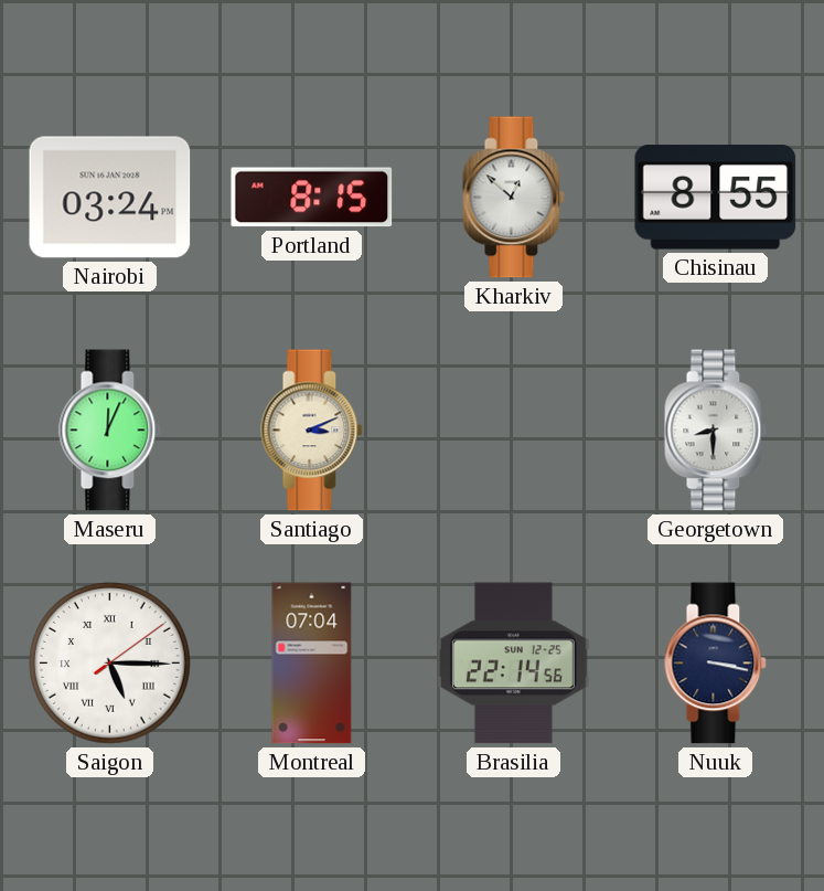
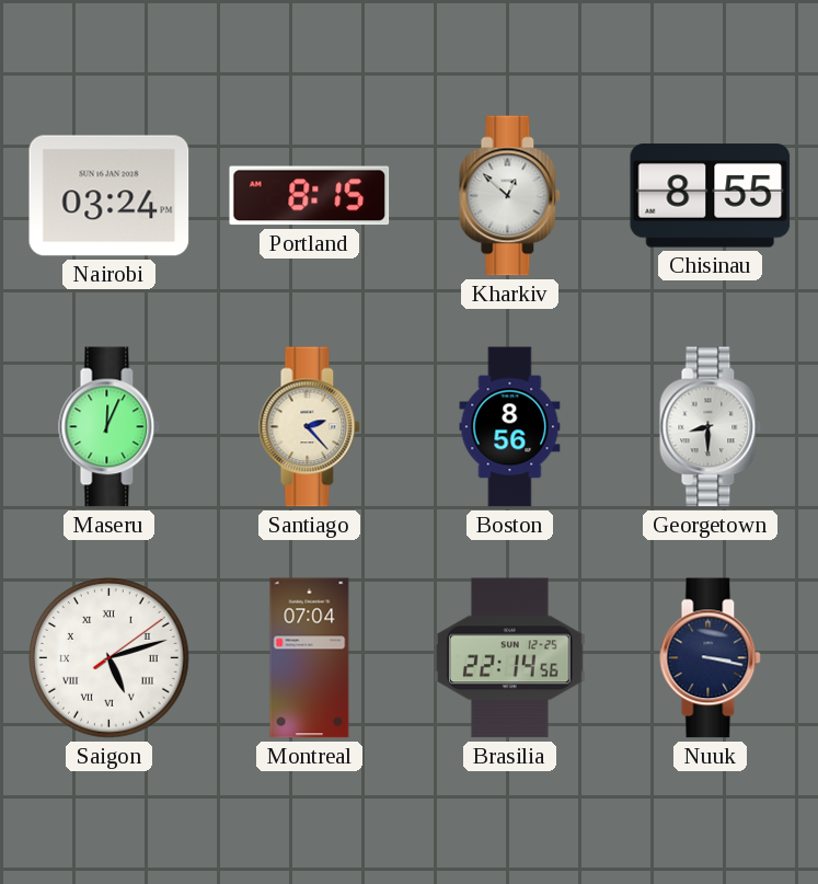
Santiago: 3:11 -> 2:23 (310, 427)
Boston: none -> 8:56 (510, 427)
Saigon: 5:15 -> 5:12 (110, 658)
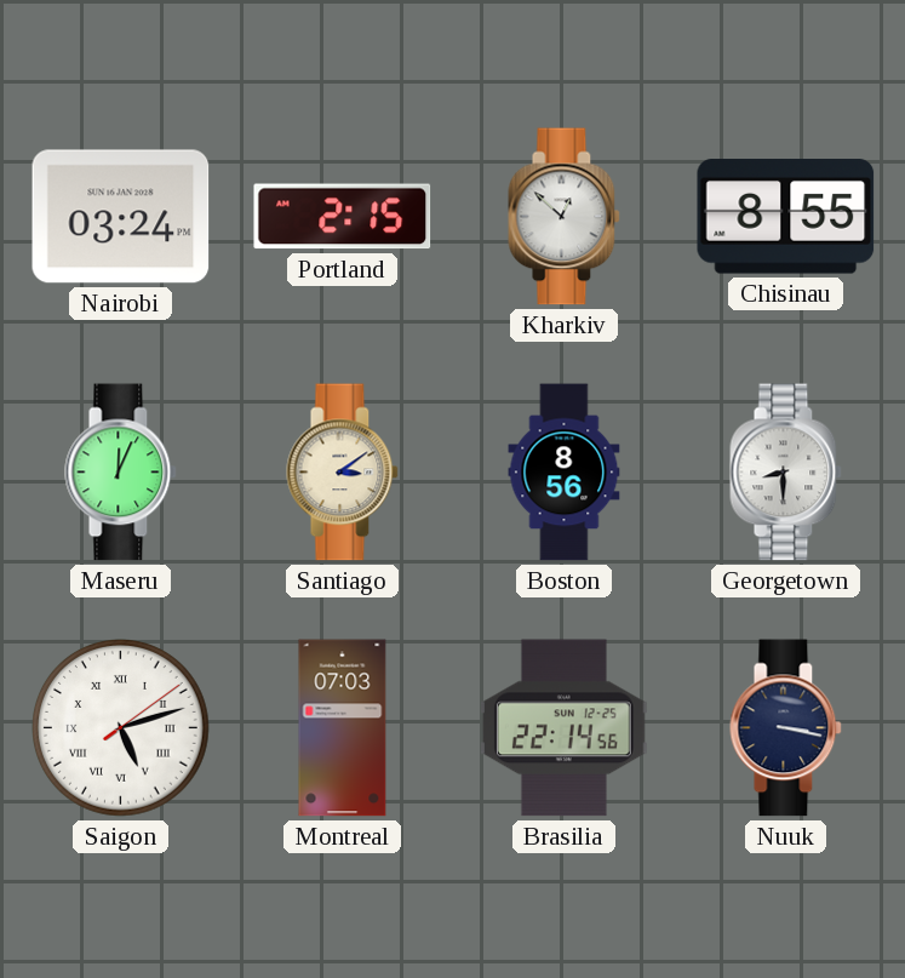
Portland: 8:15 -> 2:15 (343, 217)
Santiago: 2:23 -> 3:09 (343, 473)
Montreal: 07:04 -> 07:03 (343, 728)
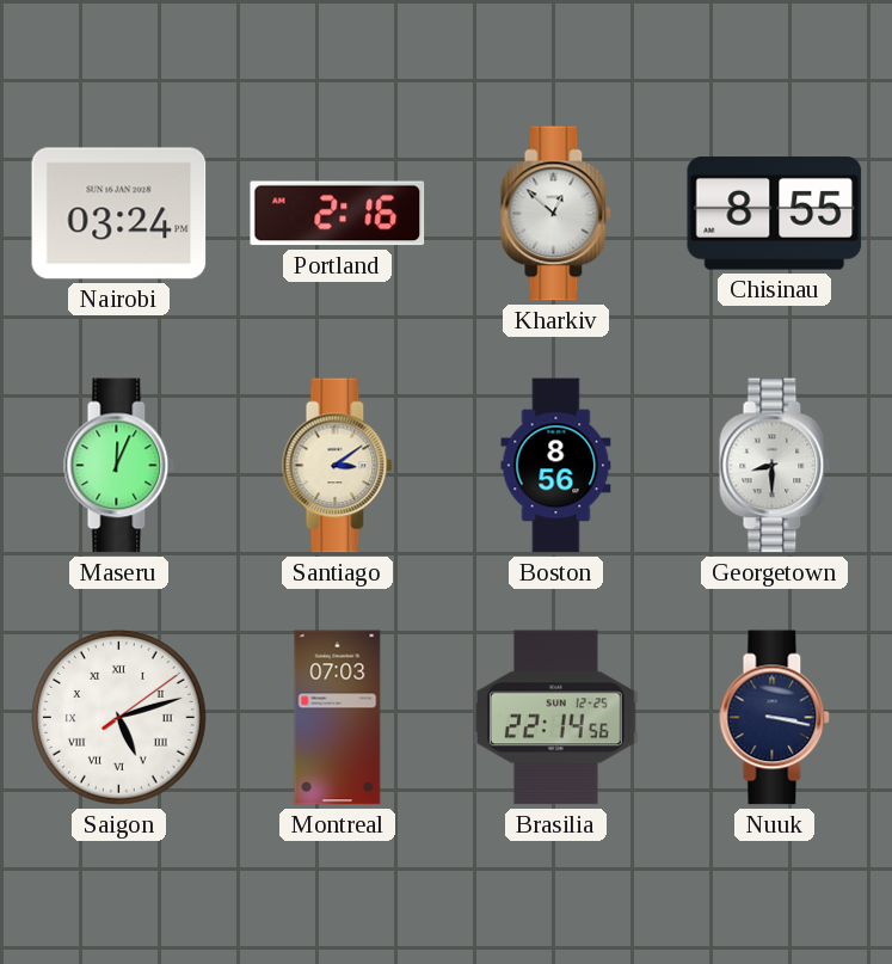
Portland: 2:15 -> 2:16 (338, 214)
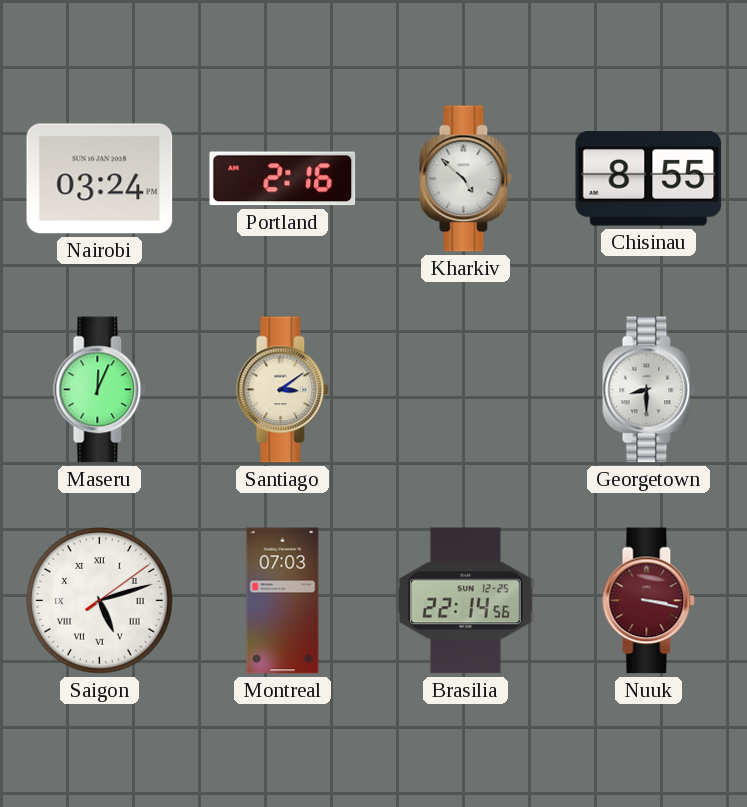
Kharkiv: 12:52 -> 4:52 (466, 179)
Boston: 8:56 -> none (556, 466)
Nuuk dial: navy -> burgundy (649, 601)
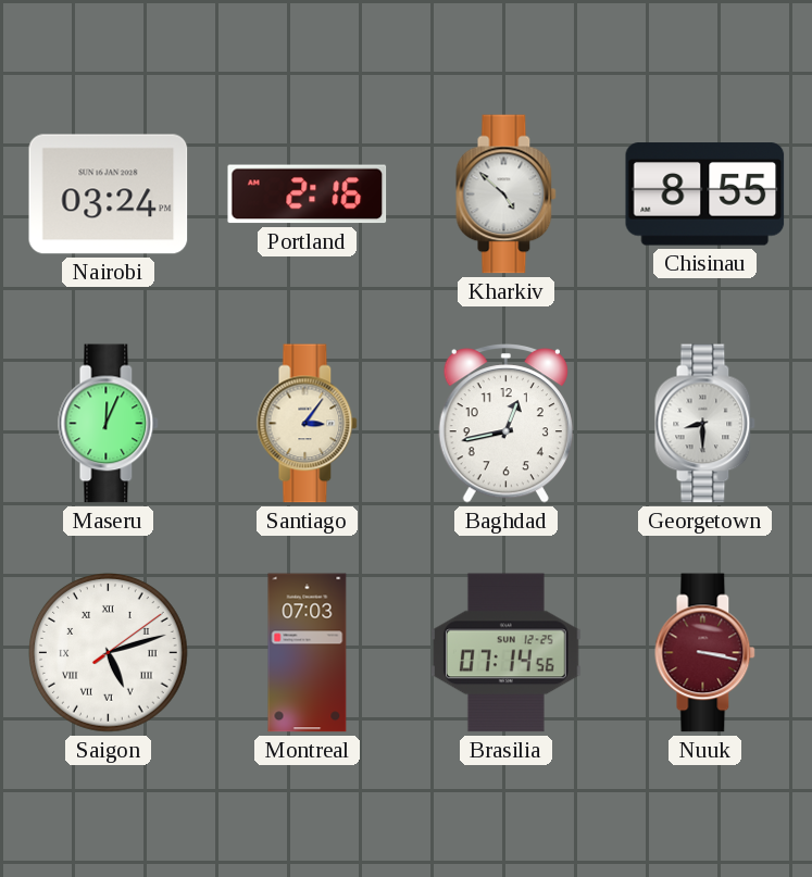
Santiago: 3:09 -> 3:06 (308, 424)
Baghdad: none -> 12:43 (505, 424)
Brasilia: 22:14 -> 07:14 (505, 653)
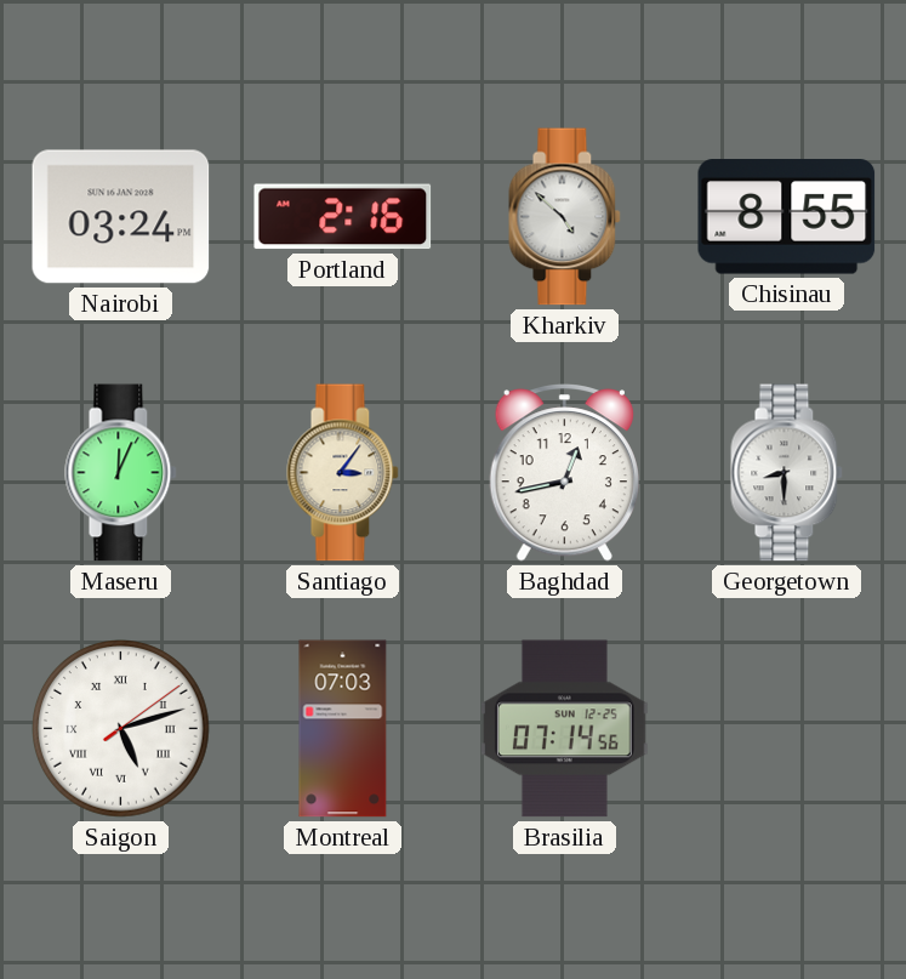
Nuuk: 3:17 -> none (705, 653)
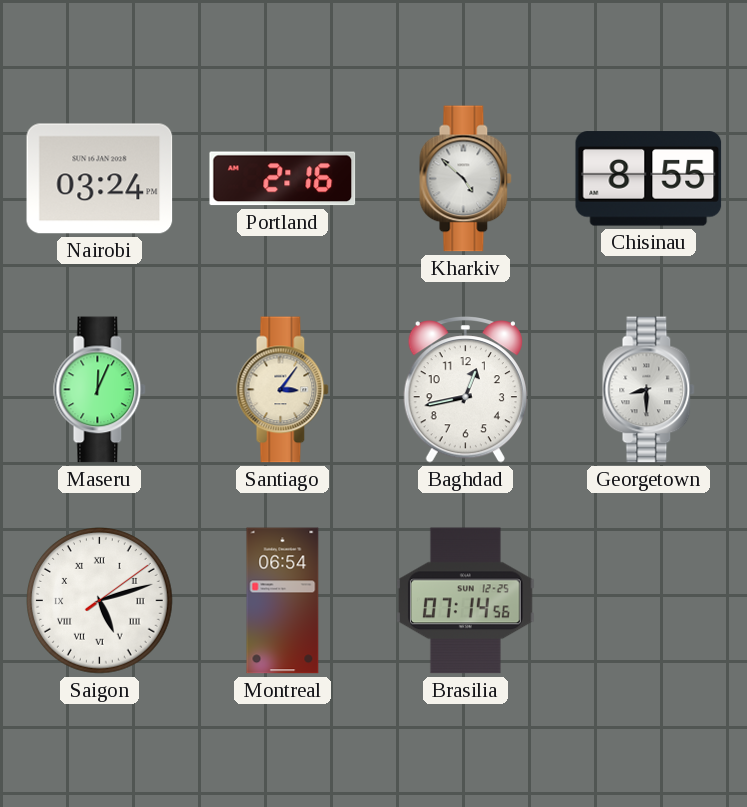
Montreal: 07:03 -> 06:54 (283, 601)
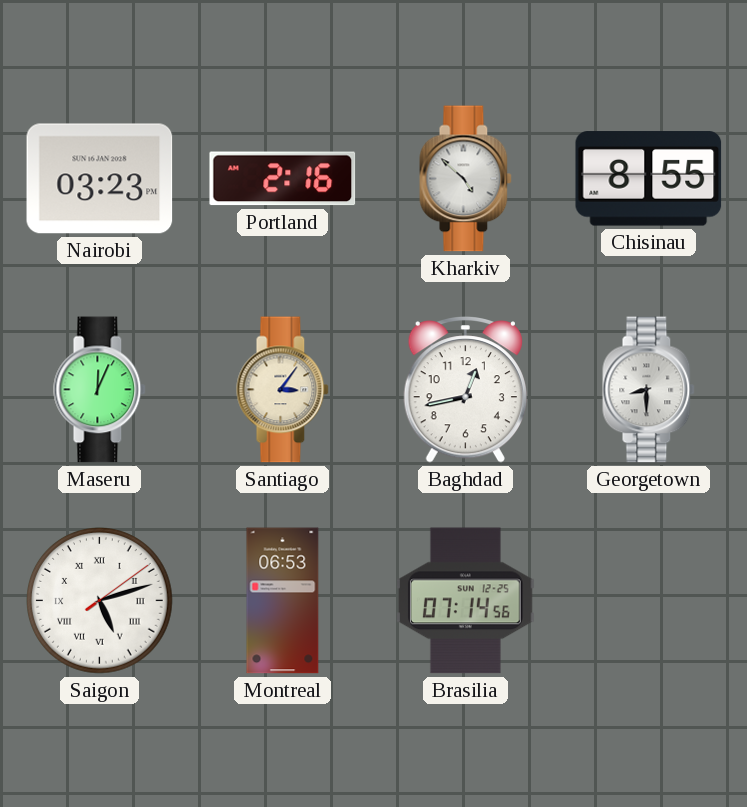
Nairobi: 03:24 -> 03:23 (100, 179)
Montreal: 06:54 -> 06:53 (283, 601)
